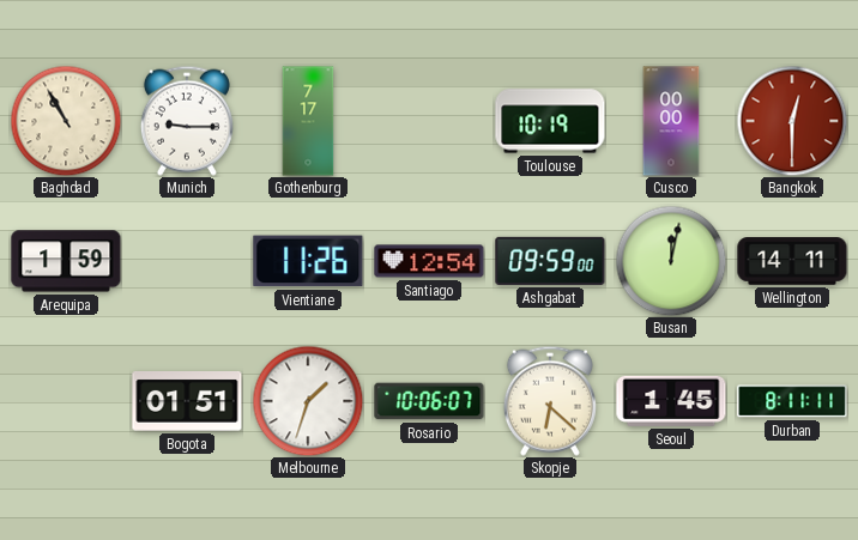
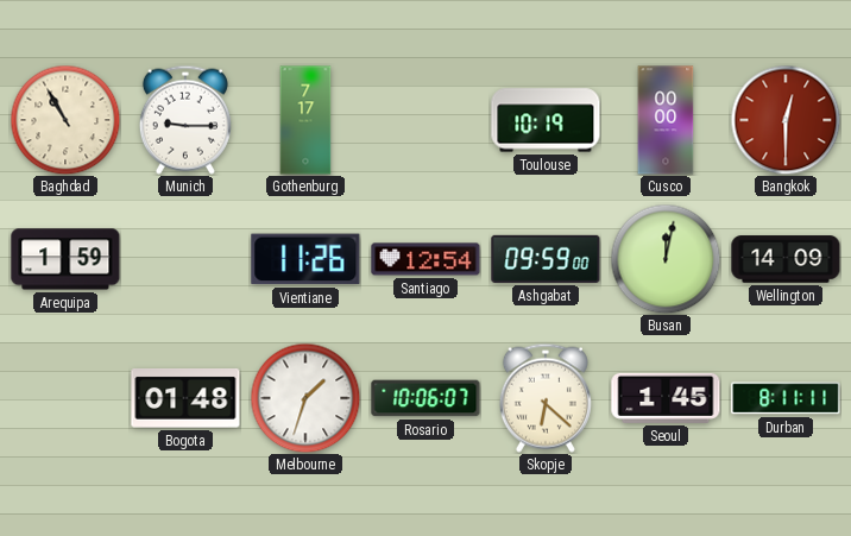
Wellington: 14:11 -> 14:09 (786, 259)
Bogota: 01:51 -> 01:48 (185, 399)
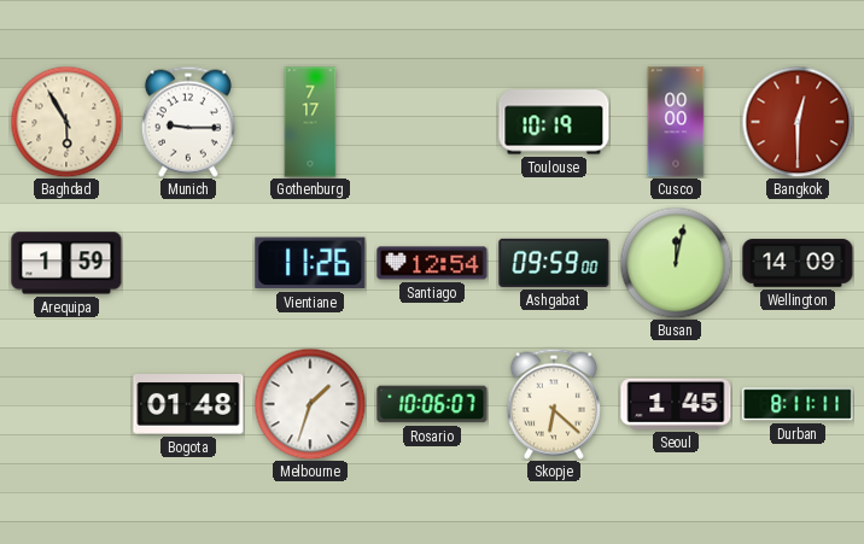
Baghdad: 10:55 -> 5:55 (66, 122)
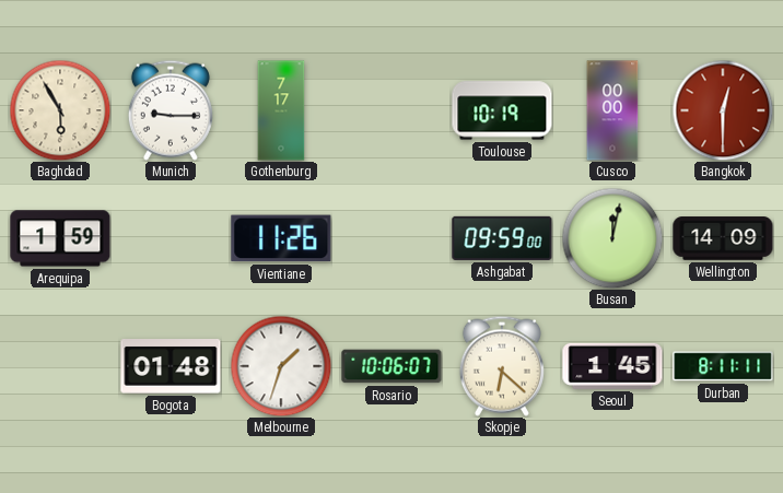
Santiago: 12:54 -> none (432, 263)
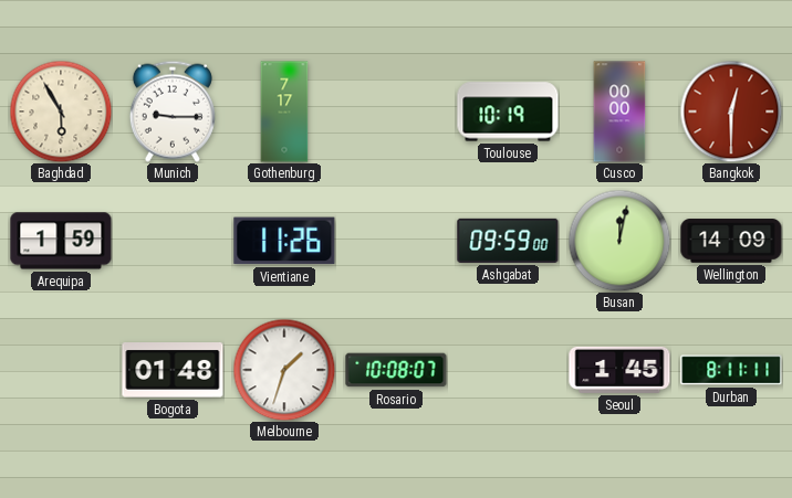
Rosario: 10:06 -> 10:08 (396, 370)
Skopje: 6:22 -> none (502, 366)
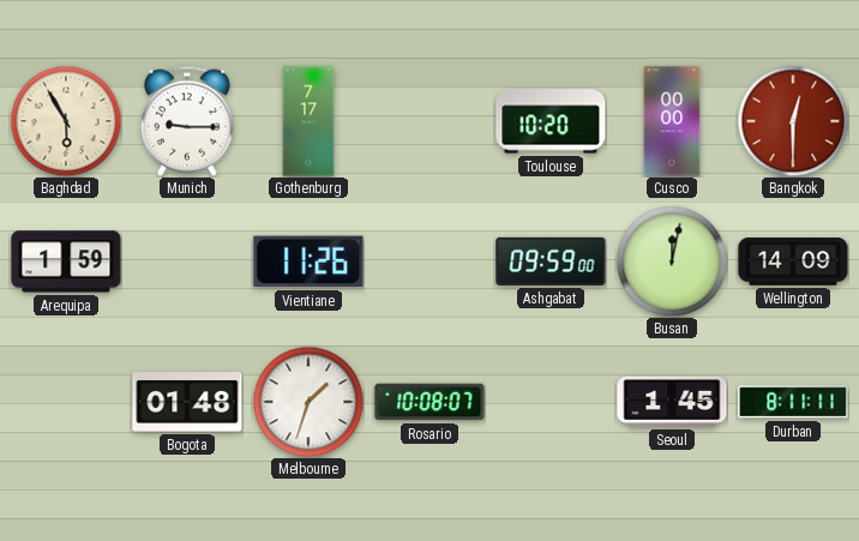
Toulouse: 10:19 -> 10:20 (551, 121)
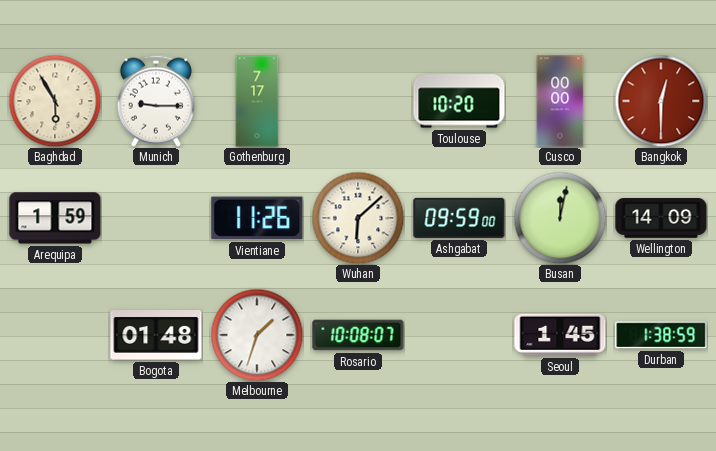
Wuhan: none -> 6:08 (358, 218)
Durban: 8:11 -> 1:38 (661, 335)
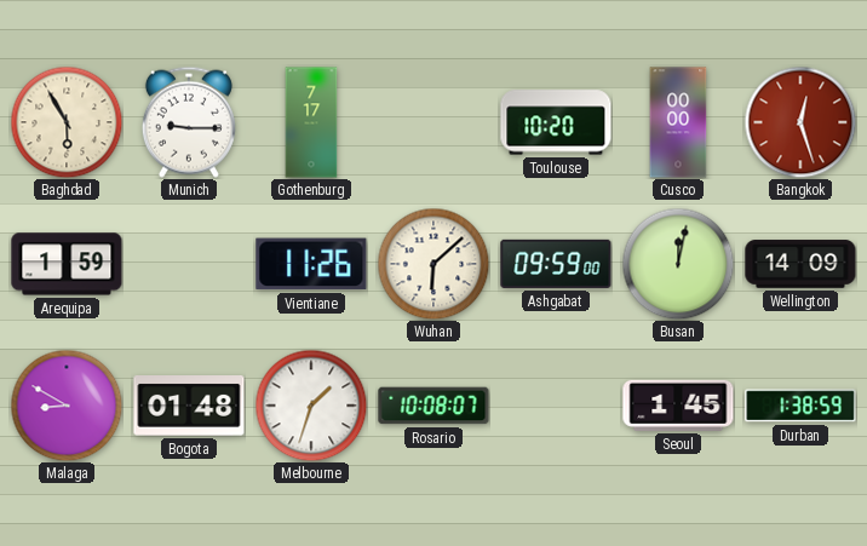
Bangkok: 12:30 -> 12:27 (800, 122)
Malaga: none -> 8:50 (67, 406)
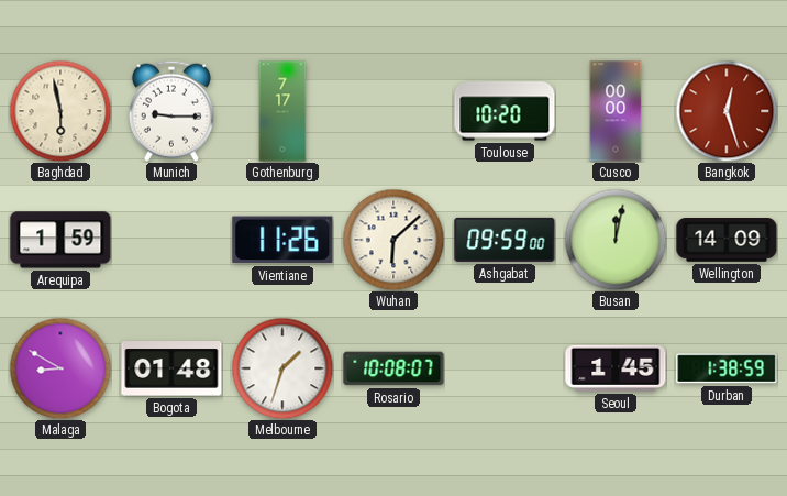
Baghdad: 5:55 -> 5:58 (60, 111)
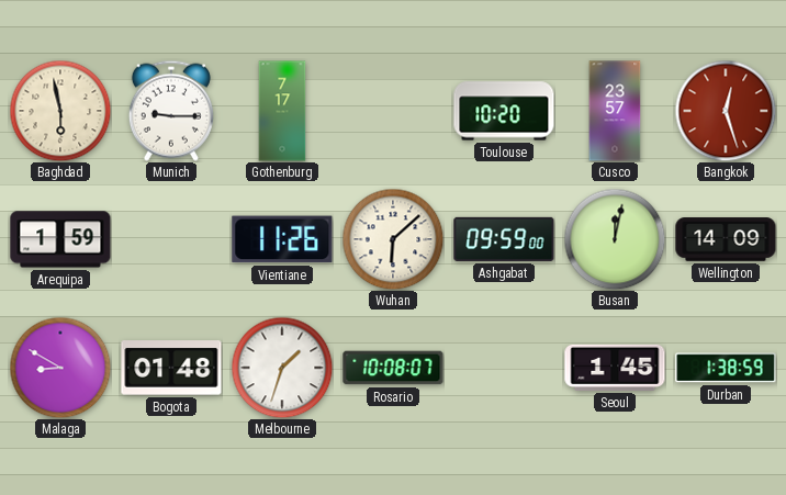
Cusco: 00:00 -> 23:57 (615, 111)
